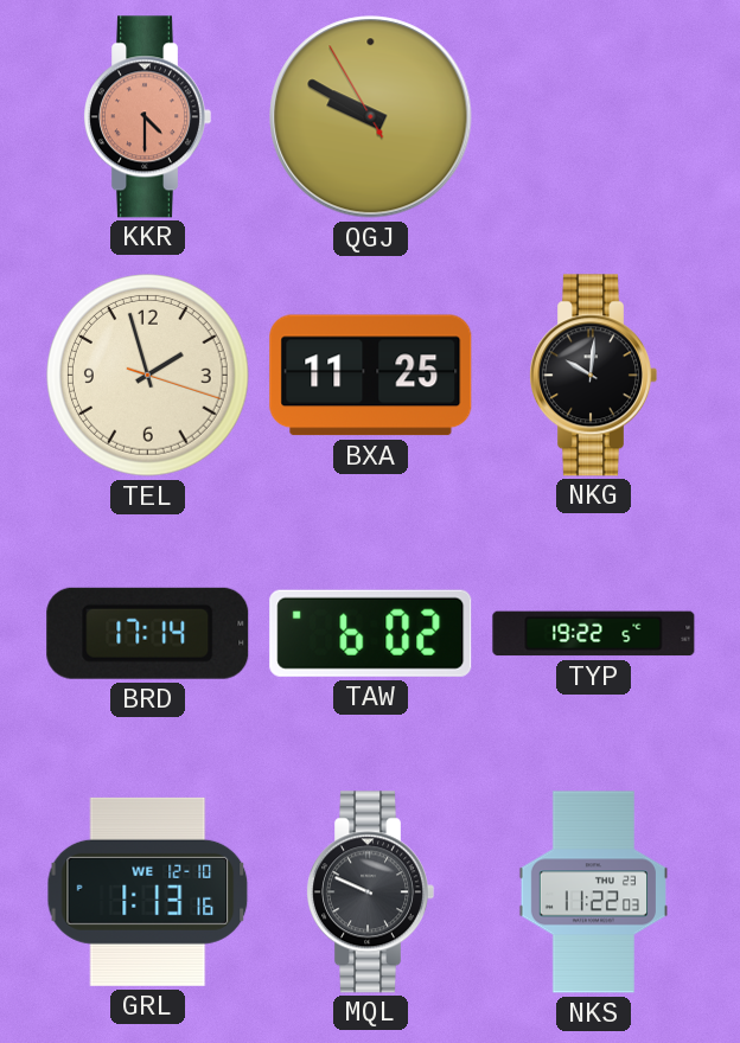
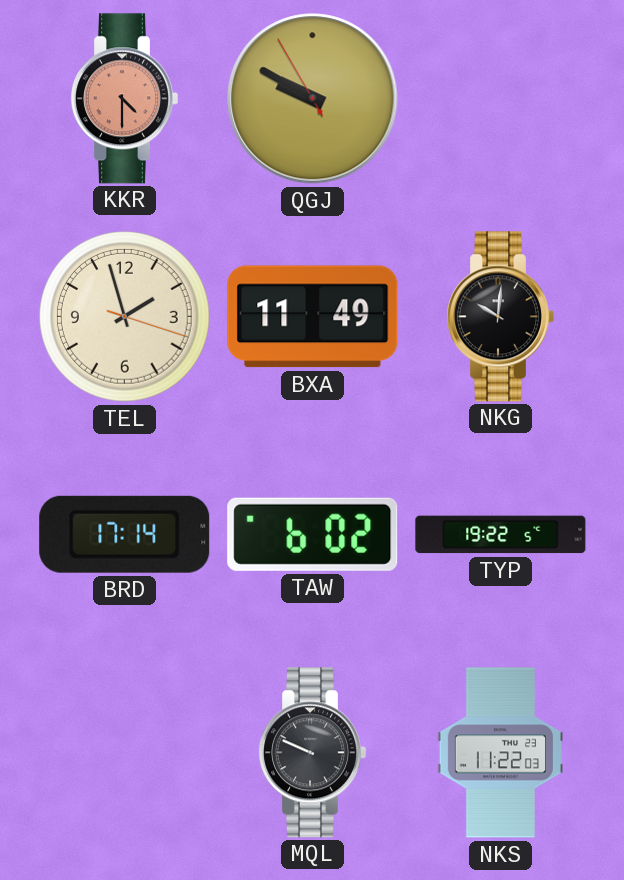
BXA: 11:25 -> 11:49 (313, 317)
GRL: 1:13 -> none (148, 891)
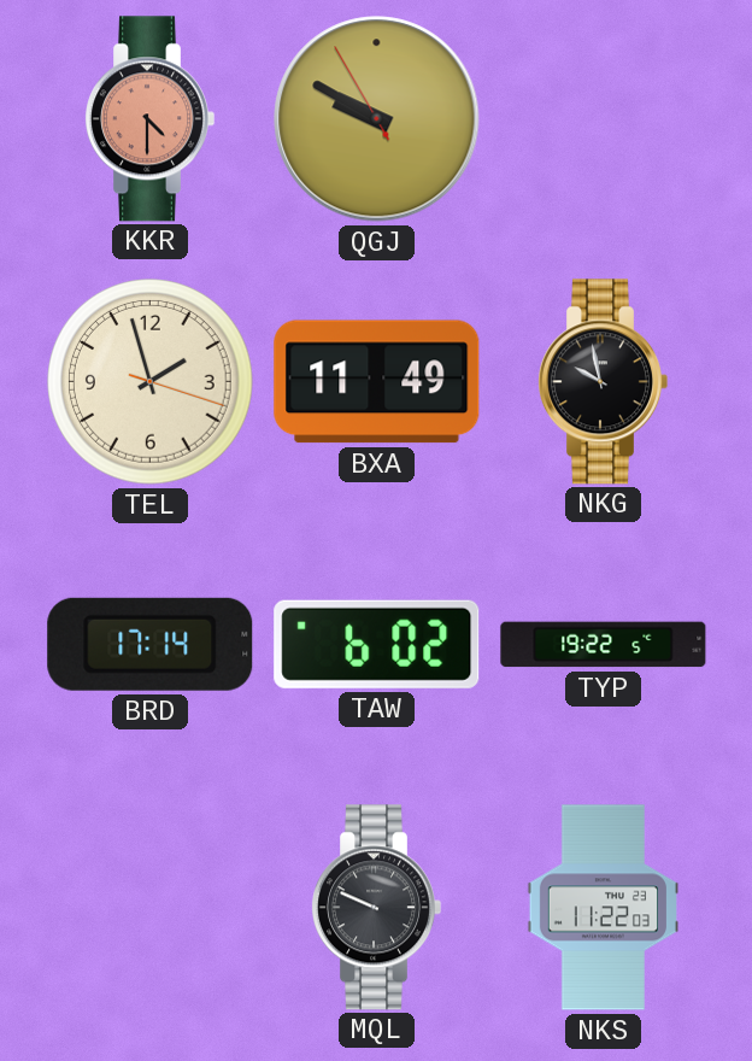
NKG: 10:01 -> 9:58 (604, 382)
